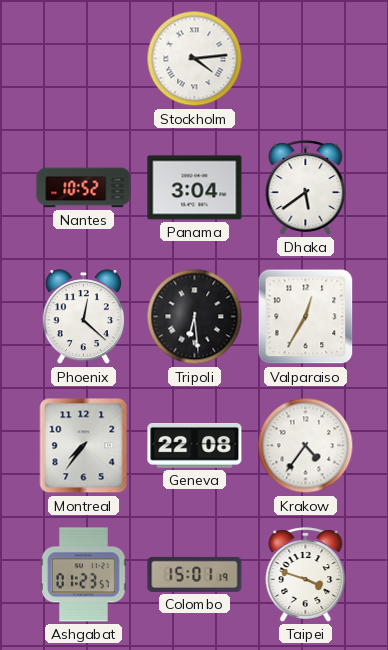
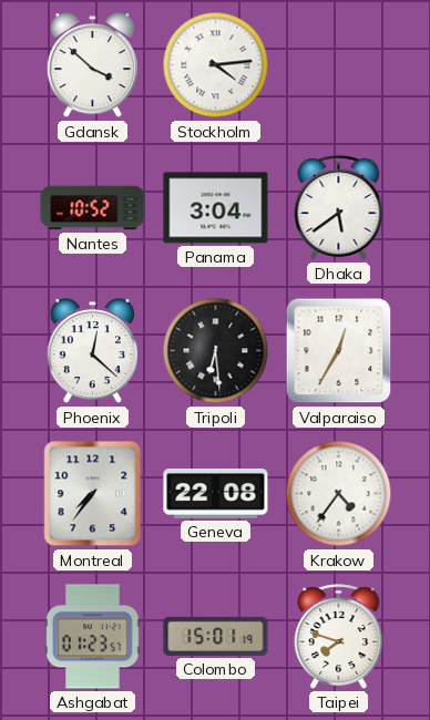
Gdansk: none -> 3:52 (92, 65)
Taipei: 3:48 -> 7:48 (339, 637)
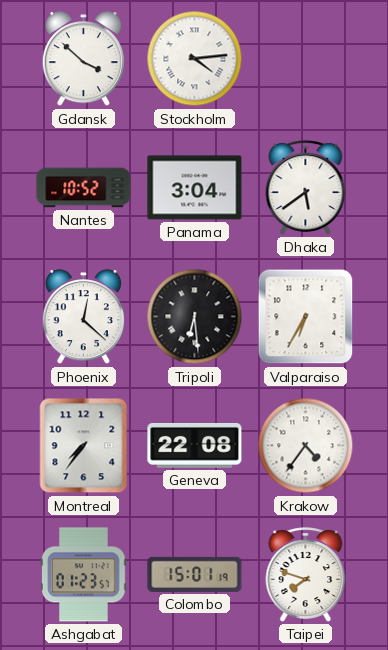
Valparaiso: 12:35 -> 6:35 (306, 317)
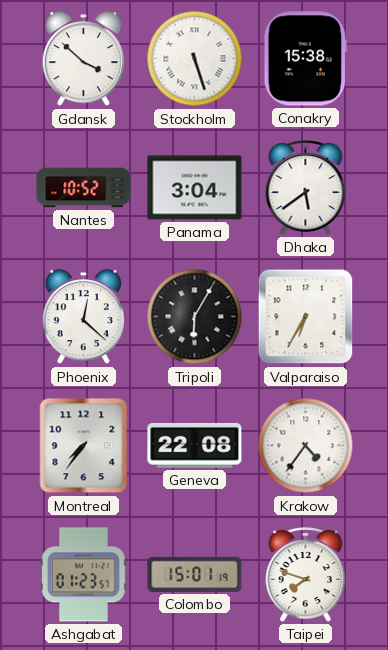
Stockholm: 4:14 -> 5:27 (195, 59)
Conakry: none -> 15:38 (305, 59)
Tripoli: 6:29 -> 6:05 (195, 317)
